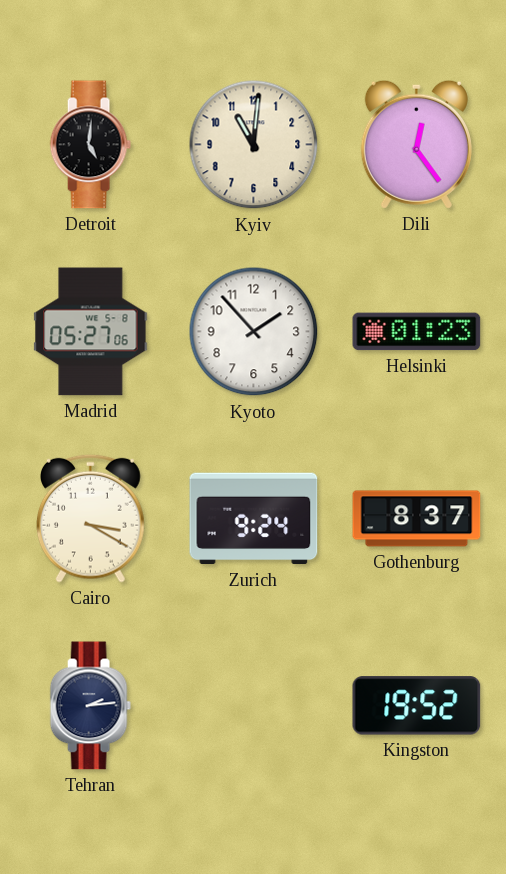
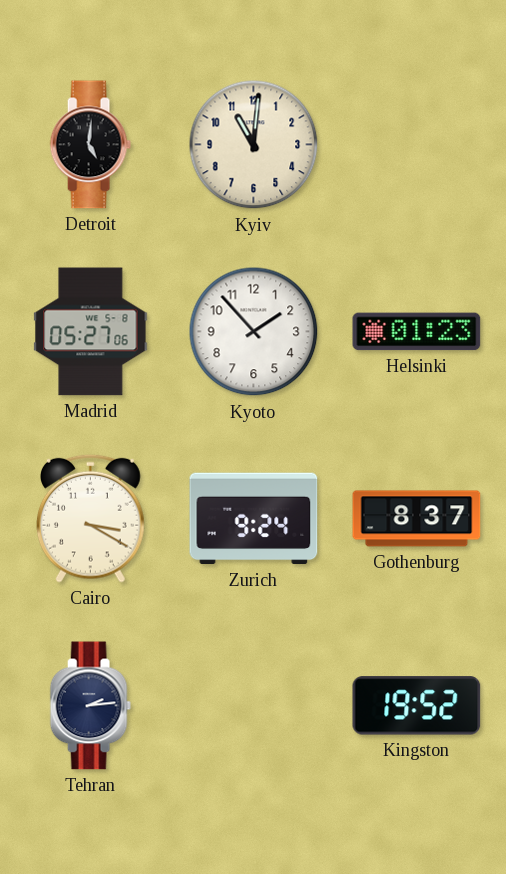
Dili: 12:24 -> none (416, 144)
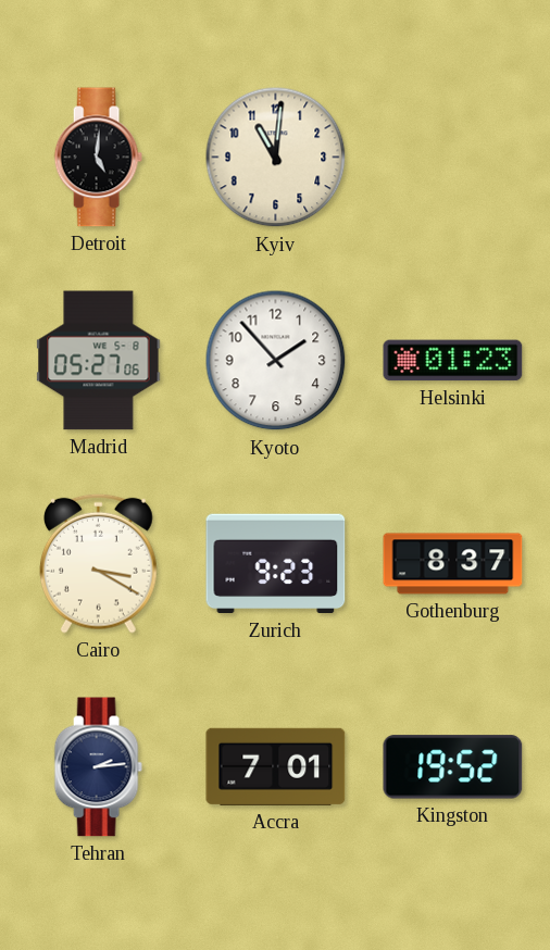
Zurich: 9:24 -> 9:23 (276, 564)
Accra: none -> 7:01 (276, 766)
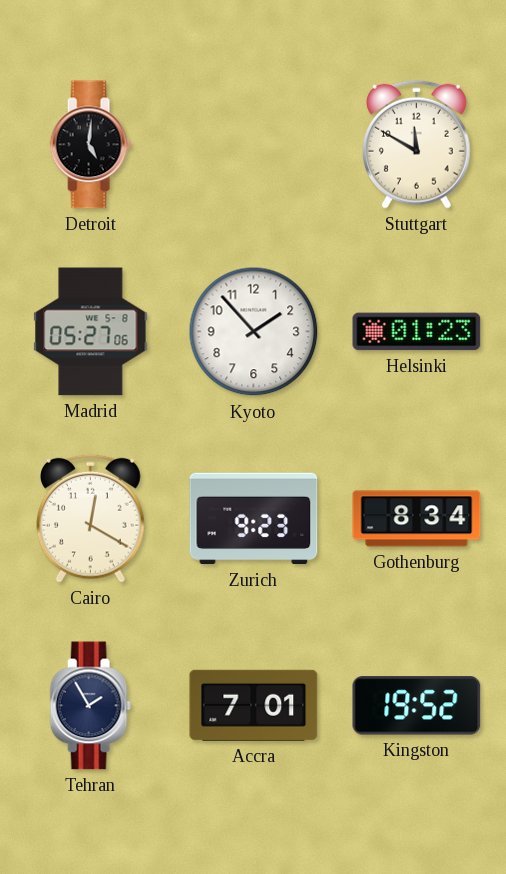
Kyiv: 11:01 -> none (276, 158)
Stuttgart: none -> 11:50 (416, 144)
Cairo: 3:20 -> 12:20 (90, 518)
Gothenburg: 8:37 -> 8:34 (417, 519)
Tehran: 2:14 -> 1:55 (90, 706)
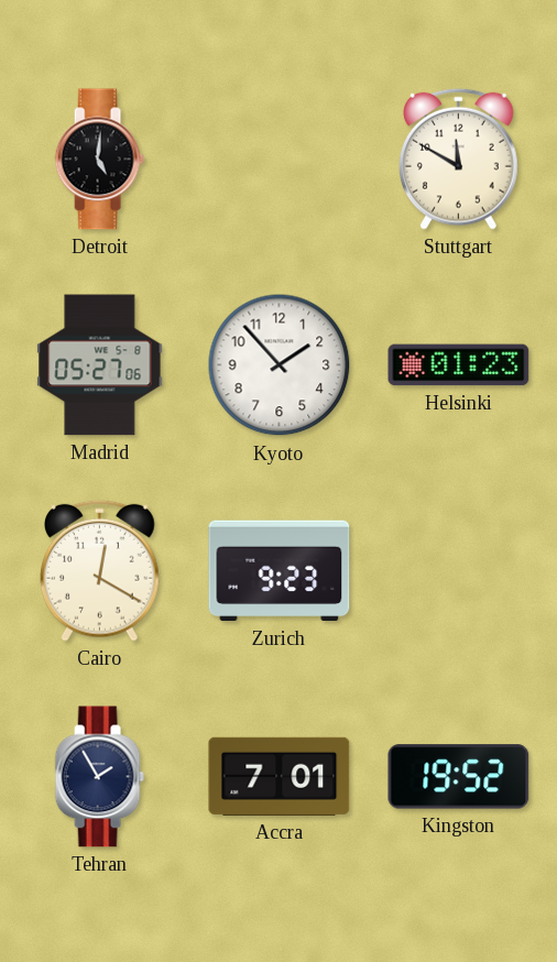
Gothenburg: 8:34 -> none (417, 519)
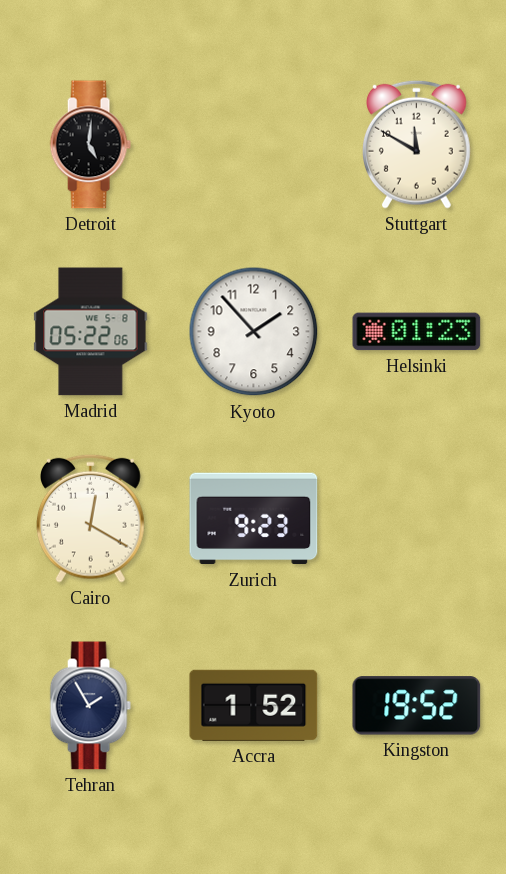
Madrid: 05:27 -> 05:22 (91, 332)
Accra: 7:01 -> 1:52 (254, 705)
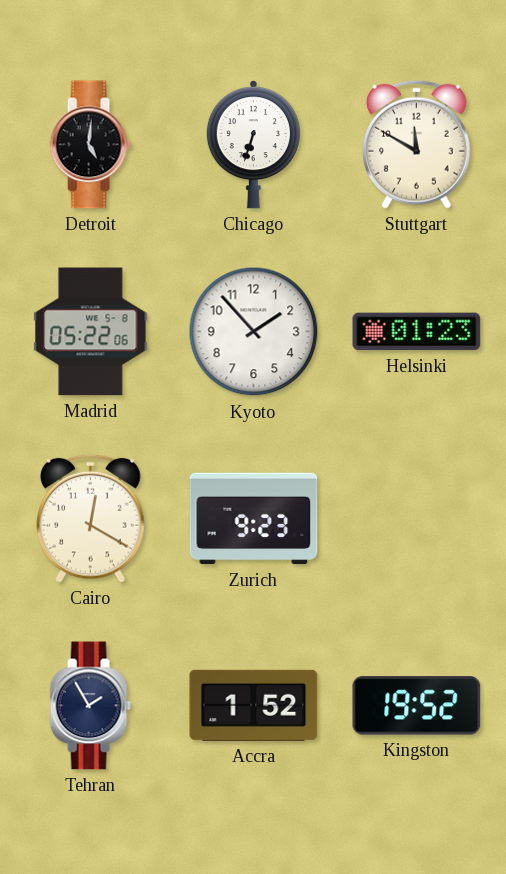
Chicago: none -> 6:33 (253, 145)
